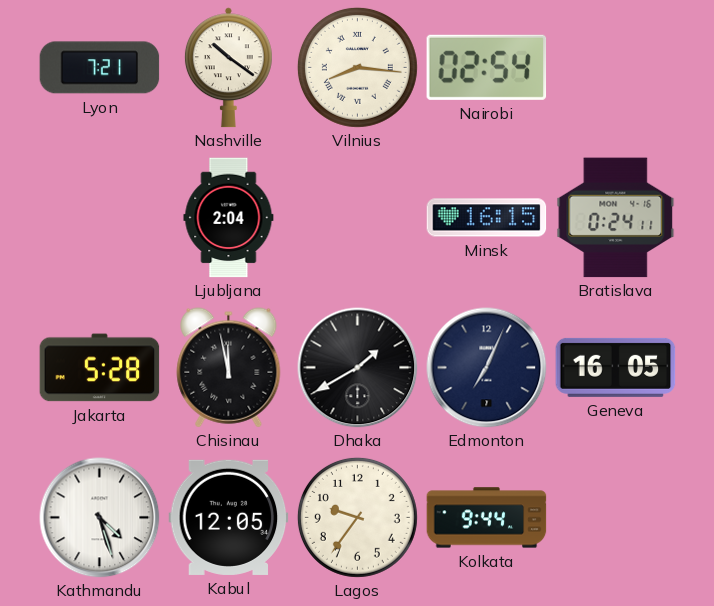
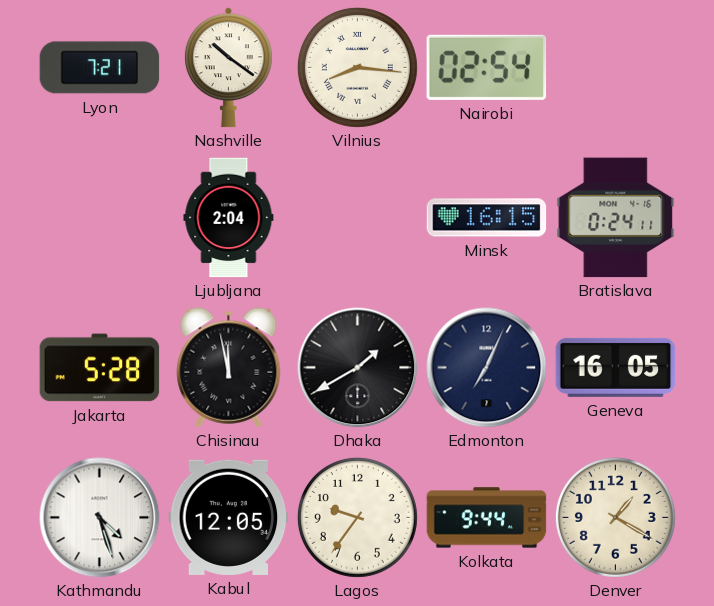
Denver: none -> 1:20 (615, 517)
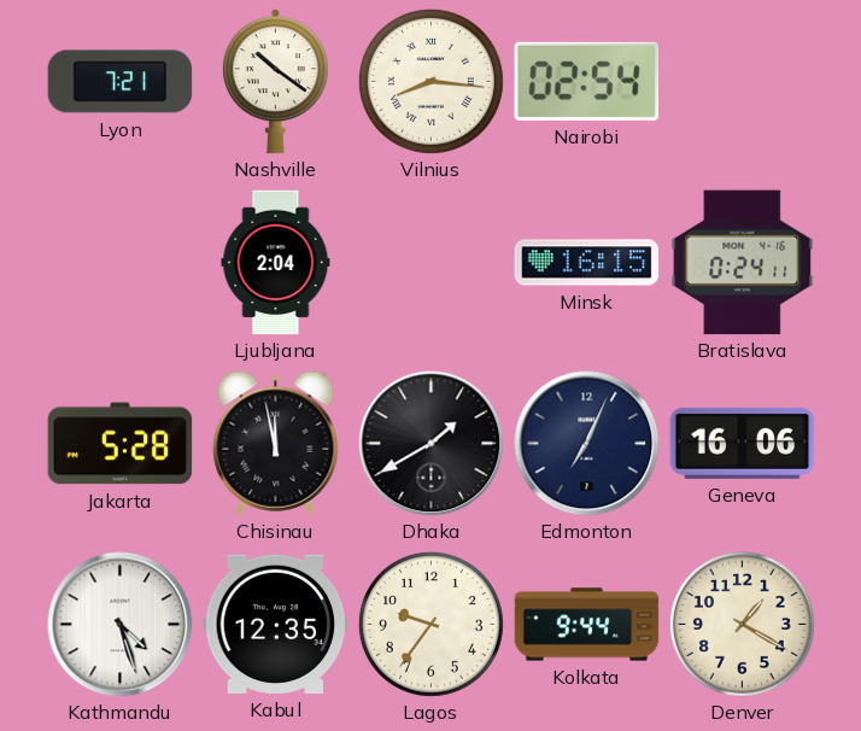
Geneva: 16:05 -> 16:06 (743, 443)
Kabul: 12:05 -> 12:35 (276, 624)
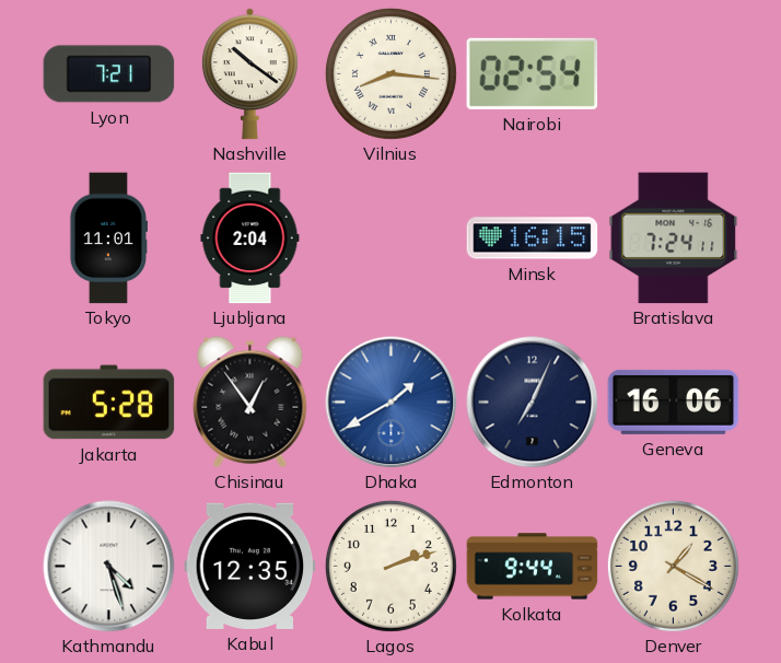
Tokyo: none -> 11:01 (108, 239)
Bratislava: 0:24 -> 7:24 (674, 239)
Chisinau: 11:58 -> 12:54 (250, 403)
Dhaka dial: black -> blue (392, 403)
Lagos: 9:36 -> 2:12 (391, 566)
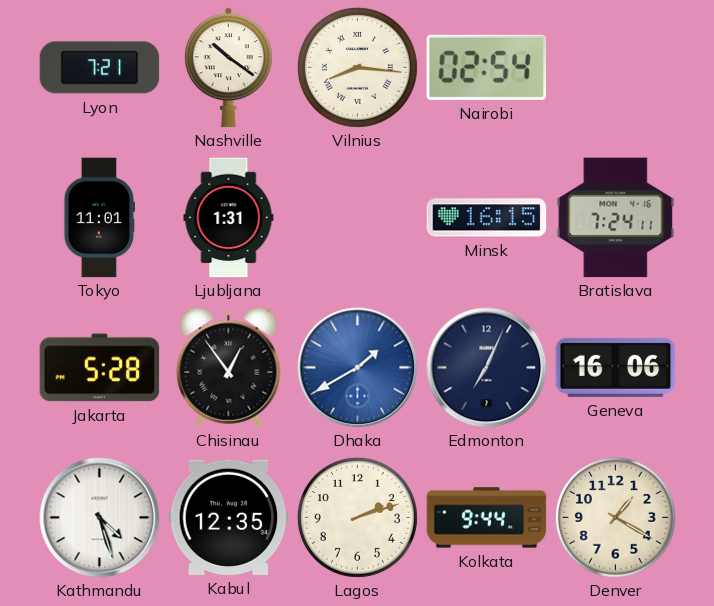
Ljubljana: 2:04 -> 1:31 (229, 218)
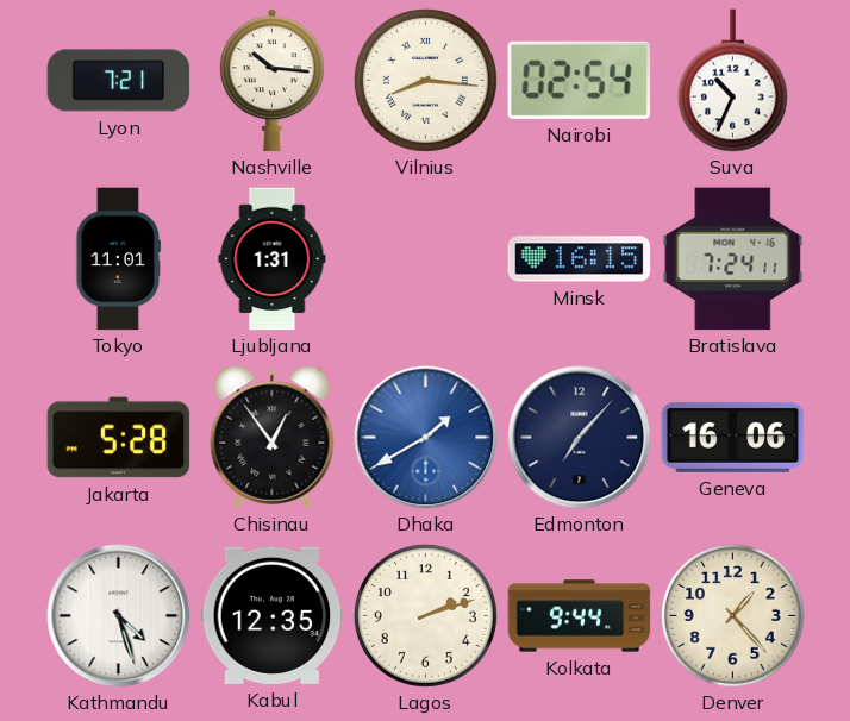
Nashville: 10:21 -> 10:16 (271, 81)
Suva: none -> 10:34 (732, 81)
Edmonton: 7:04 -> 7:07 (580, 438)
Denver: 1:20 -> 1:23 (732, 615)
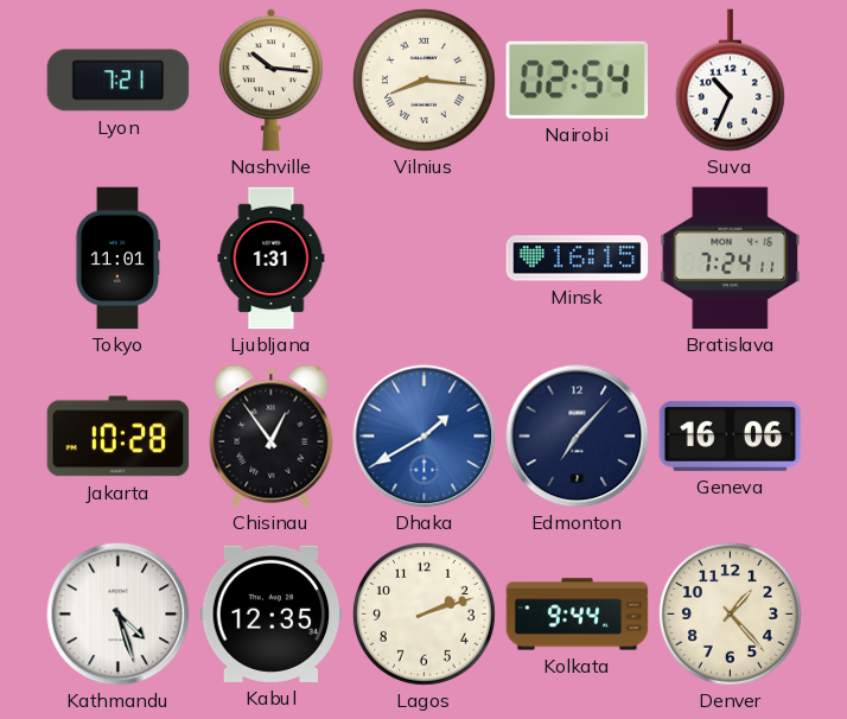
Jakarta: 5:28 -> 10:28 (119, 437)
